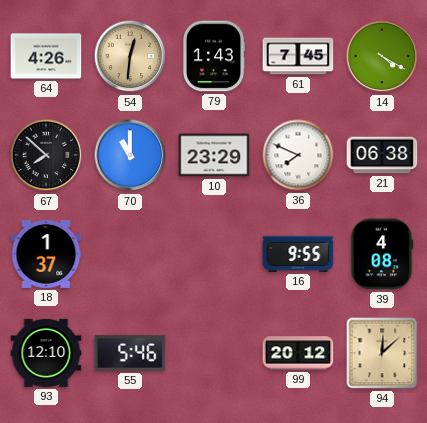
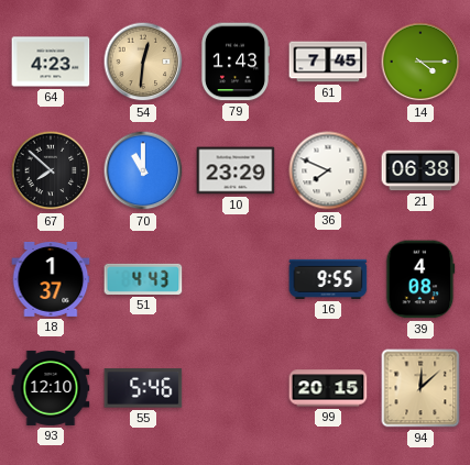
64: 4:26 -> 4:23 (51, 62)
14: 4:20 -> 4:15 (420, 62)
51: none -> 4:43 (143, 279)
99: 20:12 -> 20:15 (328, 388)
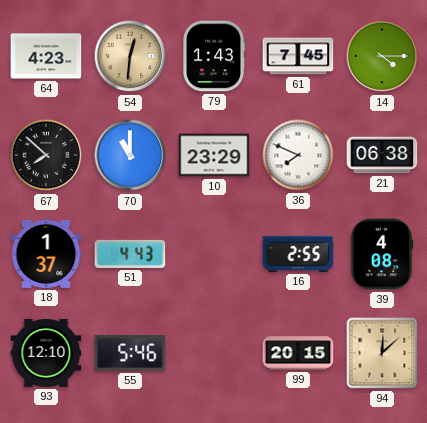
16: 9:55 -> 2:55 (298, 254)
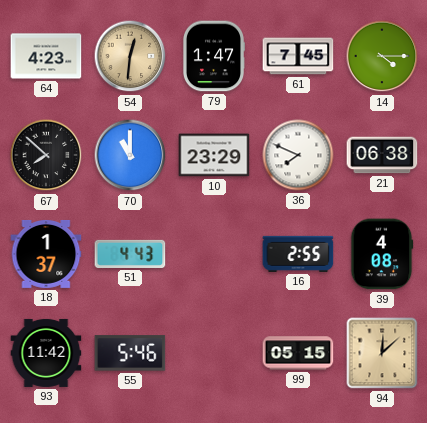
79: 1:43 -> 1:47 (213, 56)
93: 12:10 -> 11:42 (46, 353)
99: 20:15 -> 05:15 (298, 353)
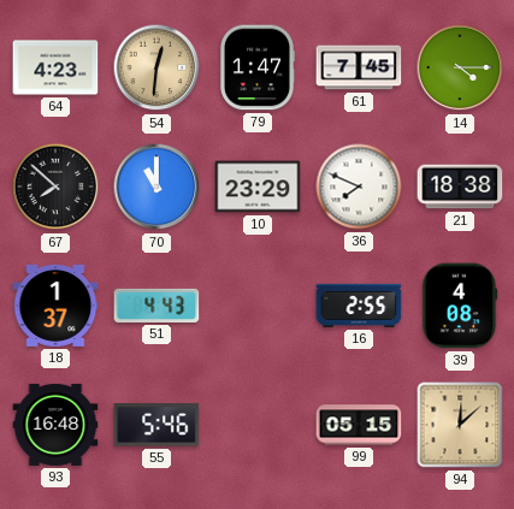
21: 06:38 -> 18:38 (460, 187)
93: 11:42 -> 16:48 (55, 425)
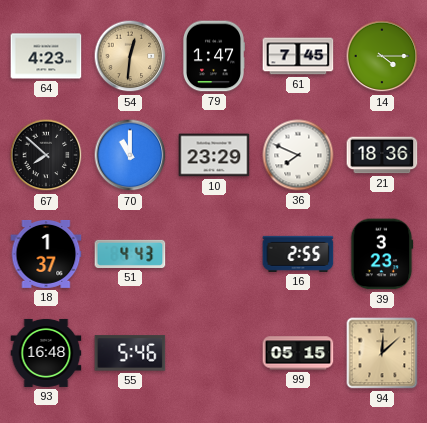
21: 18:38 -> 18:36 (382, 155)
39: 4:08 -> 3:23 (382, 254)
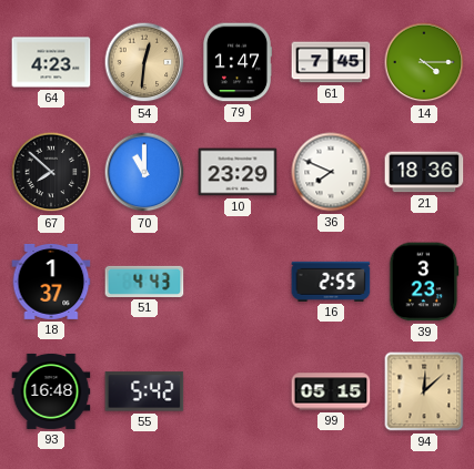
55: 5:46 -> 5:42 (144, 391)
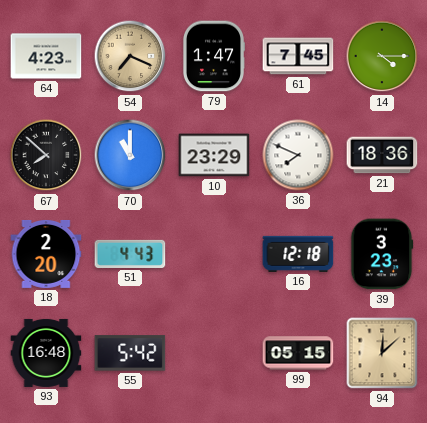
54: 12:31 -> 7:19 (130, 56)
18: 1:37 -> 2:20 (46, 254)
16: 2:55 -> 12:18 (298, 254)
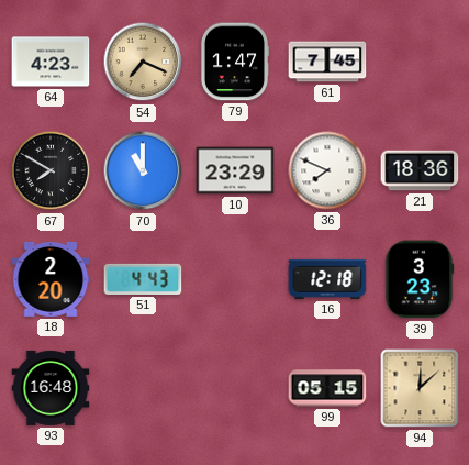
14: 4:15 -> none (382, 56)
67: 7:52 -> 7:50 (51, 170)
55: 5:42 -> none (130, 353)
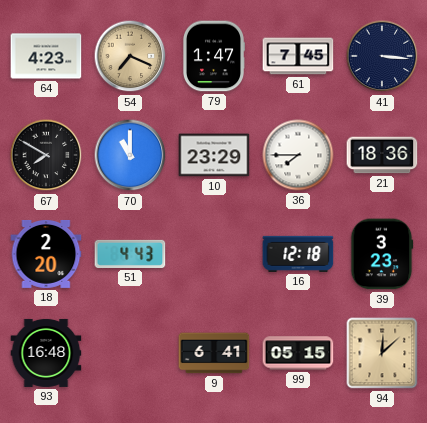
41: none -> 3:16 (382, 56)
36: 7:49 -> 7:45 (298, 155)
9: none -> 6:41 (214, 353)
